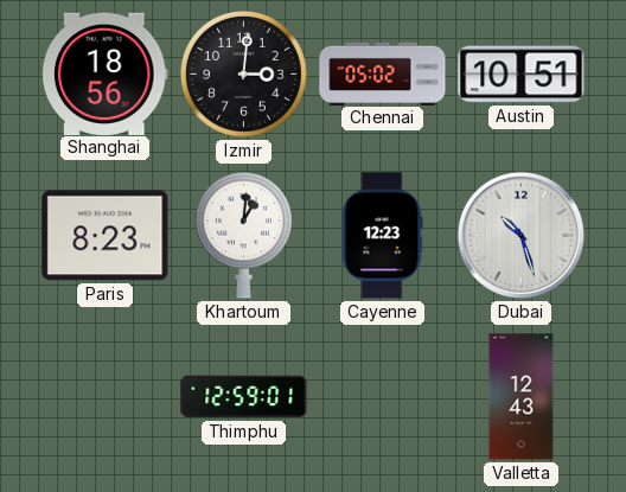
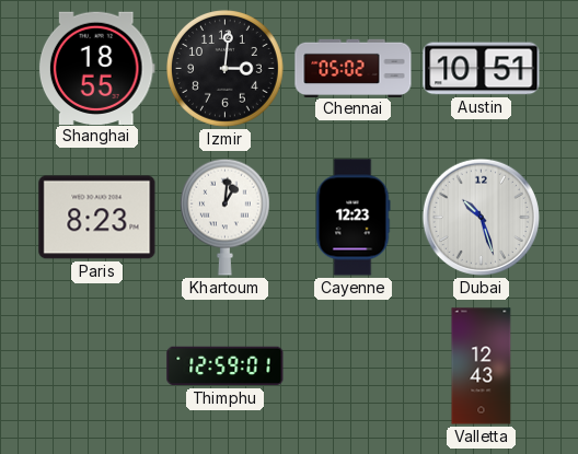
Shanghai: 18:56 -> 18:55 (96, 68)
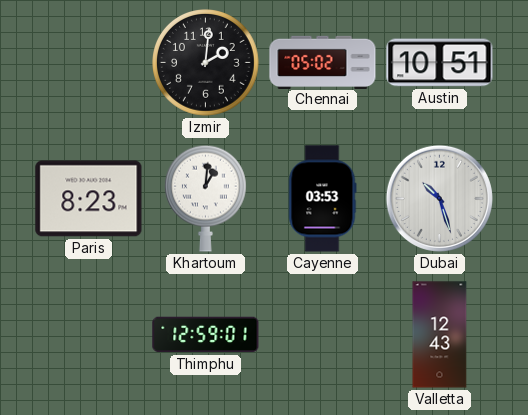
Shanghai: 18:55 -> none (96, 68)
Izmir: 3:01 -> 2:01 (206, 63)
Cayenne: 12:23 -> 03:53 (322, 199)
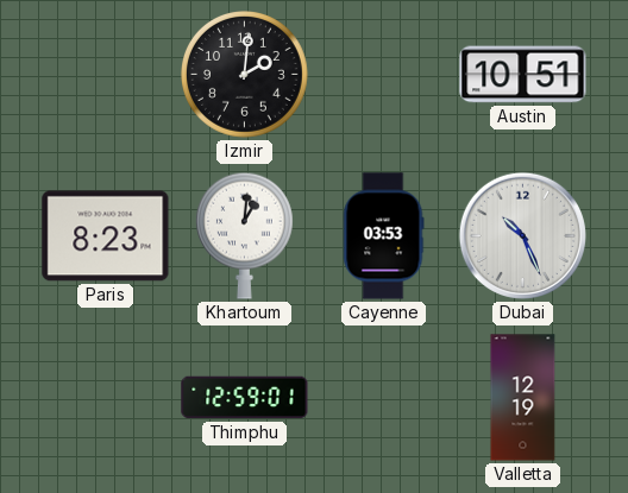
Chennai: 05:02 -> none (323, 62)
Dubai: 10:27 -> 10:26 (522, 235)
Valletta: 12:43 -> 12:19 (523, 398)
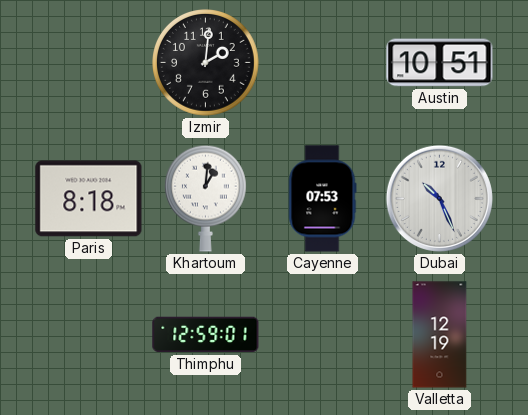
Paris: 8:23 -> 8:18 (89, 199)
Cayenne: 03:53 -> 07:53 (322, 199)
